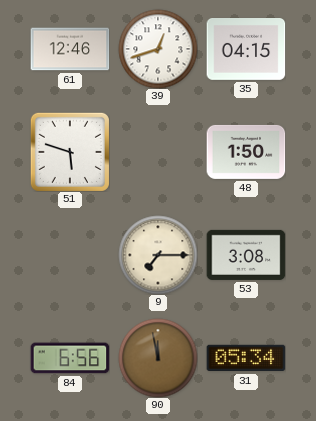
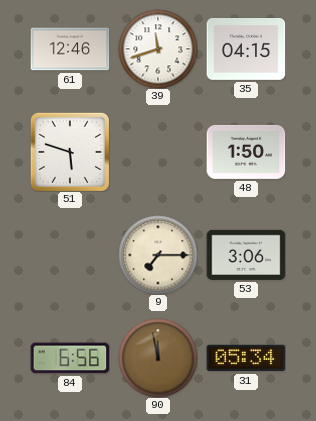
39: 12:42 -> 11:42 (158, 49)
53: 3:08 -> 3:06 (246, 255)
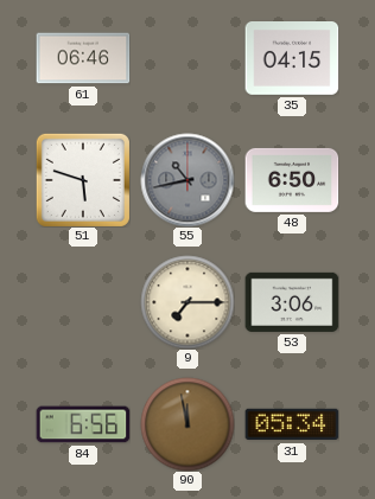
61: 12:46 -> 06:46 (83, 58)
39: 11:42 -> none (158, 49)
55: none -> 10:43 (188, 180)
48: 1:50 -> 6:50 (292, 180)
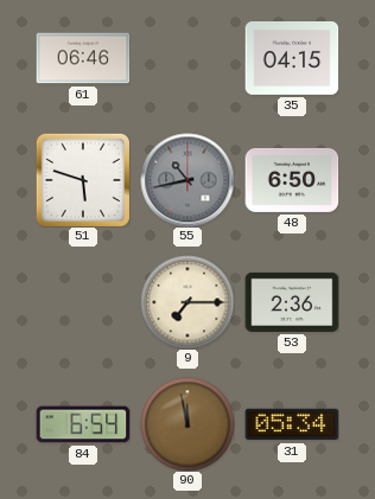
53: 3:06 -> 2:36 (292, 302)
84: 6:56 -> 6:54 (83, 424)
